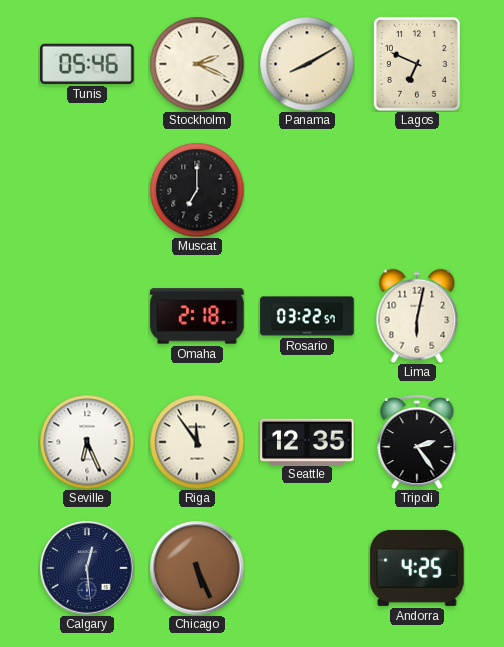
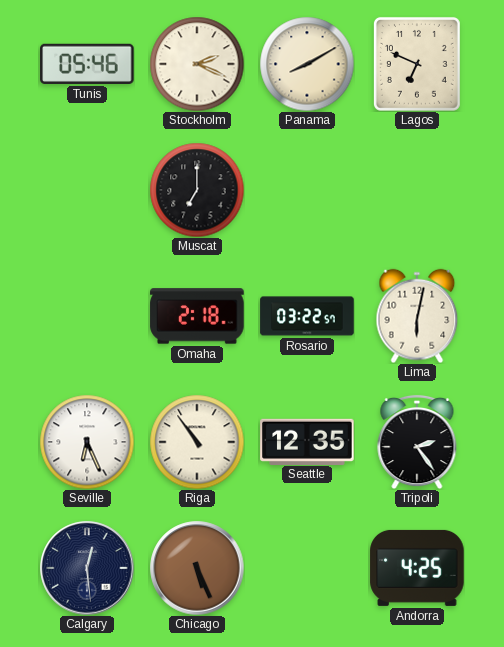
Riga: 11:54 -> 10:54 (197, 442)
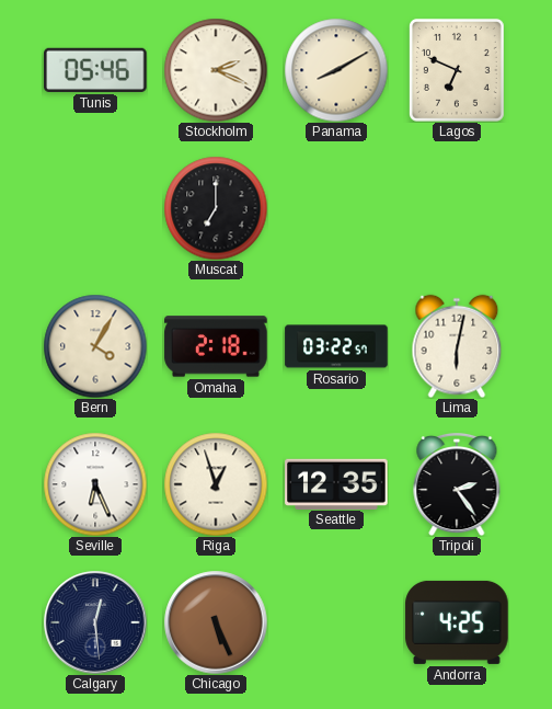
Bern: none -> 4:05 (95, 346)
Riga: 10:54 -> 12:57 (216, 484)
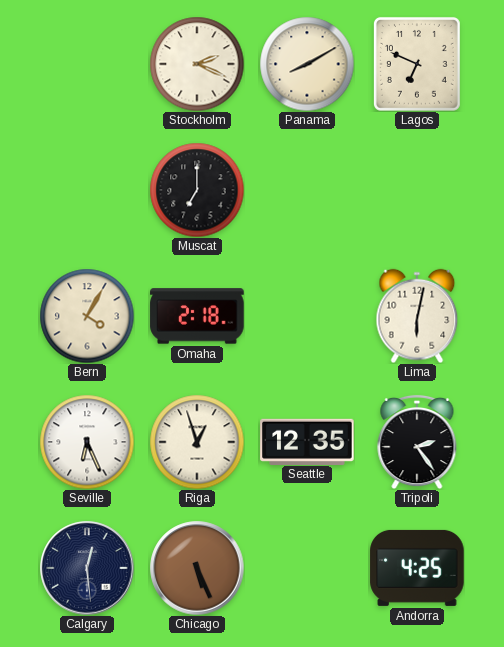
Tunis: 05:46 -> none (95, 70)
Rosario: 03:22 -> none (336, 346)
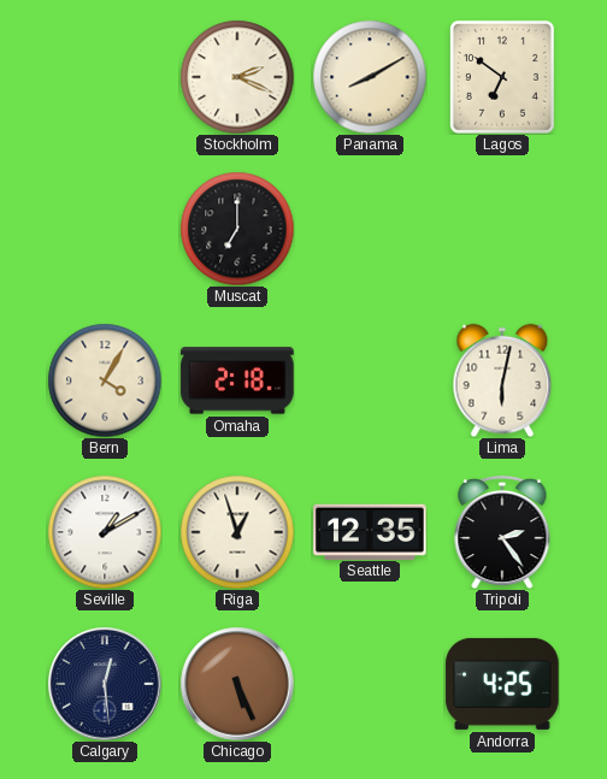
Lagos: 6:49 -> 6:51 (502, 77)
Seville: 6:26 -> 1:10 (105, 532)
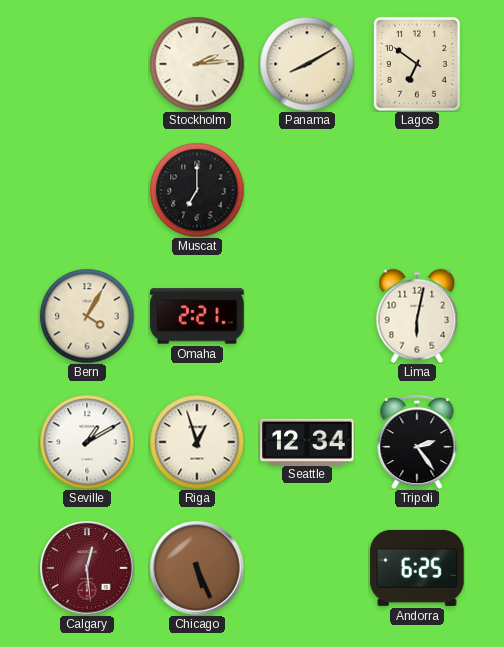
Stockholm: 2:19 -> 2:14 (197, 64)
Omaha: 2:18 -> 2:21 (197, 316)
Seattle: 12:35 -> 12:34 (307, 441)
Calgary dial: navy -> burgundy (87, 568)
Andorra: 4:25 -> 6:25 (417, 568)
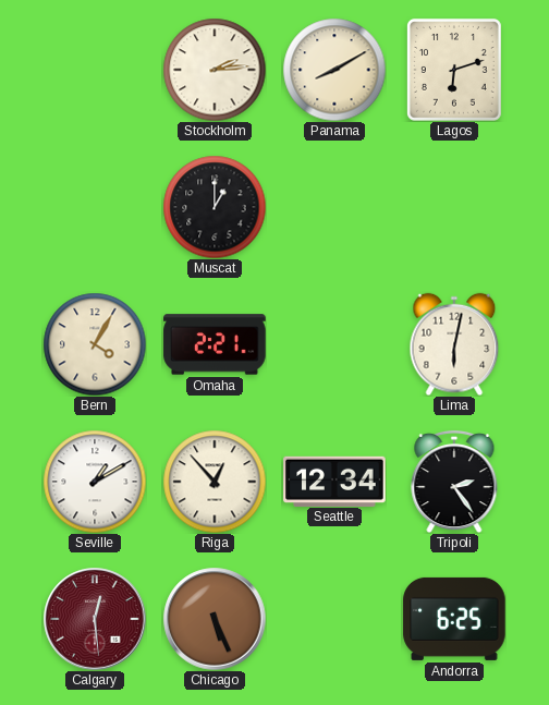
Lagos: 6:51 -> 6:12 (454, 70)
Muscat: 7:00 -> 1:00 (215, 207)
Riga: 12:57 -> 12:53 (215, 482)
